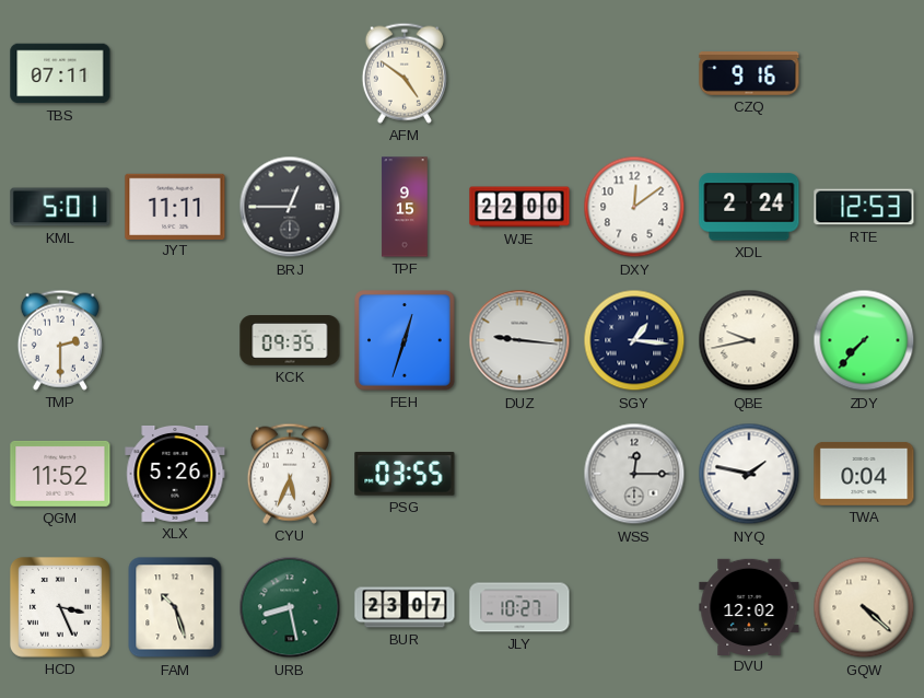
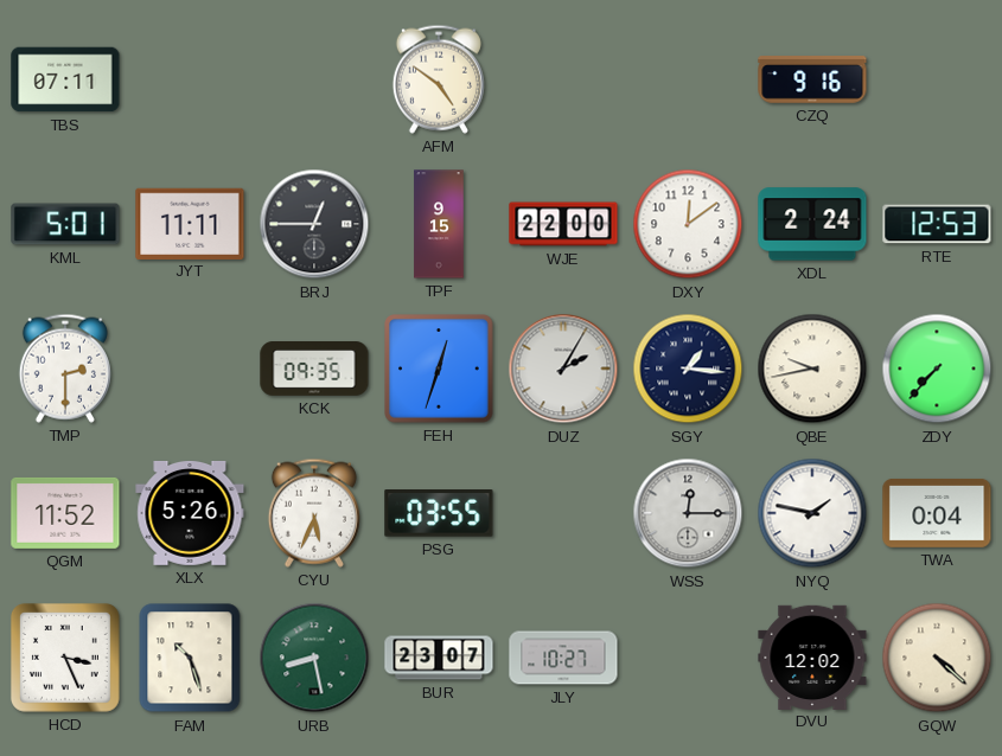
DUZ: 9:16 -> 2:05 (563, 369)
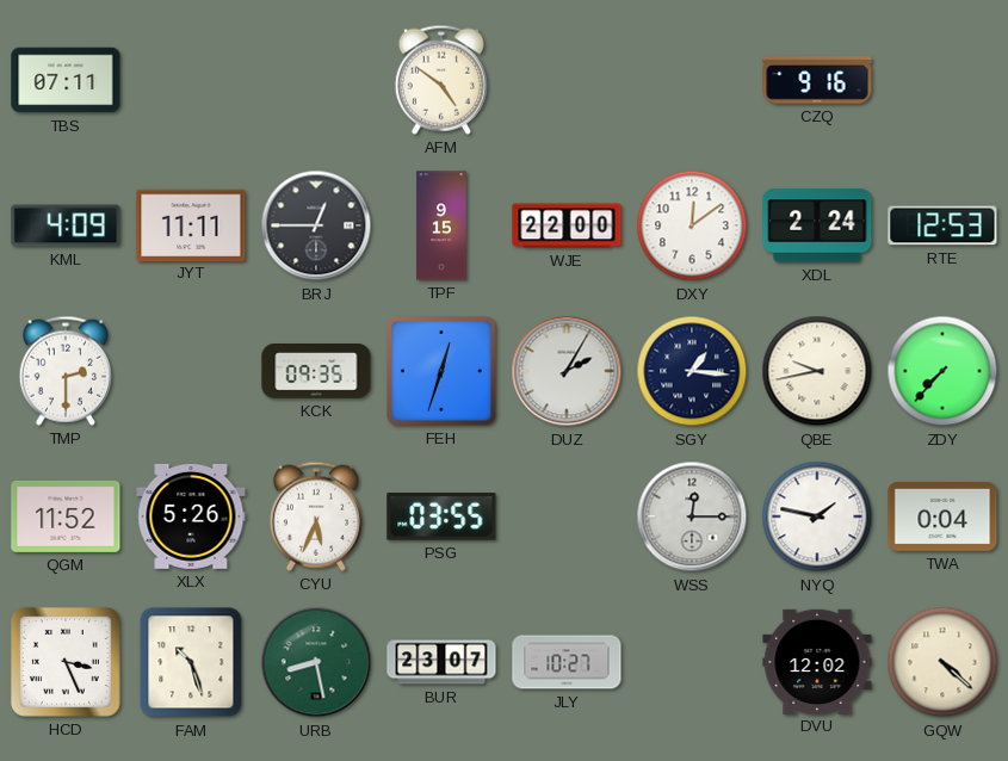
KML: 5:01 -> 4:09 (66, 225)
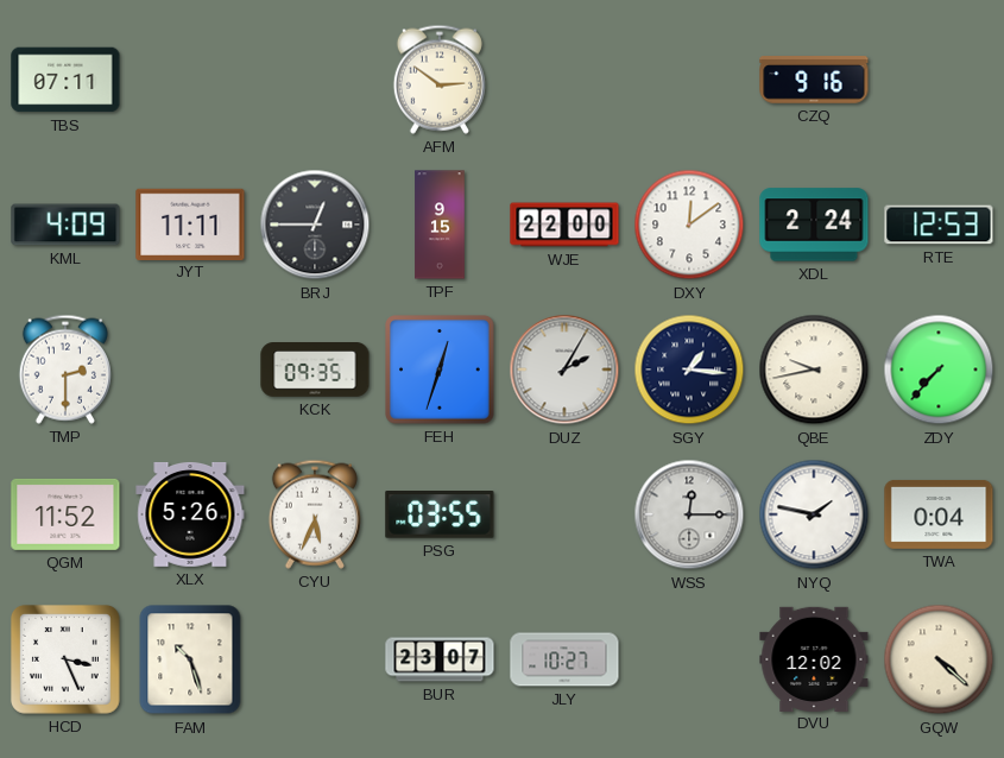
AFM: 4:51 -> 2:51 (440, 80)
URB: 8:28 -> none (316, 662)
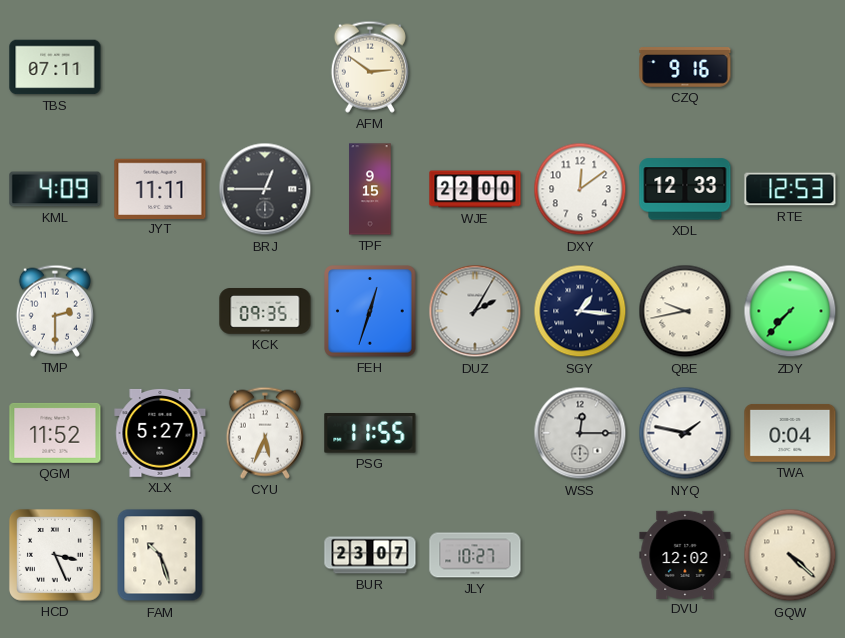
XDL: 2:24 -> 12:33 (685, 189)
XLX: 5:26 -> 5:27 (160, 433)
PSG: 03:55 -> 11:55 (370, 434)
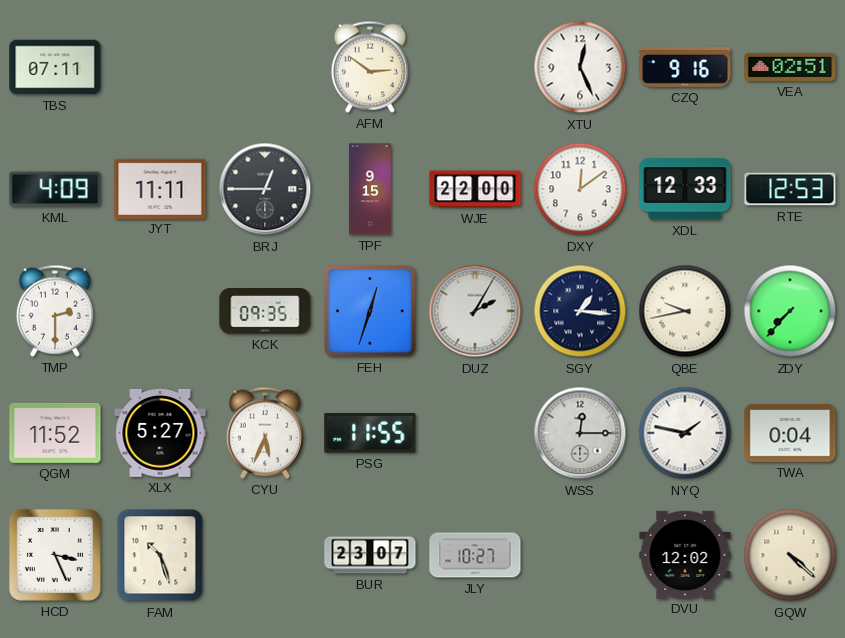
XTU: none -> 12:26 (580, 67)
VEA: none -> 02:51 (790, 67)
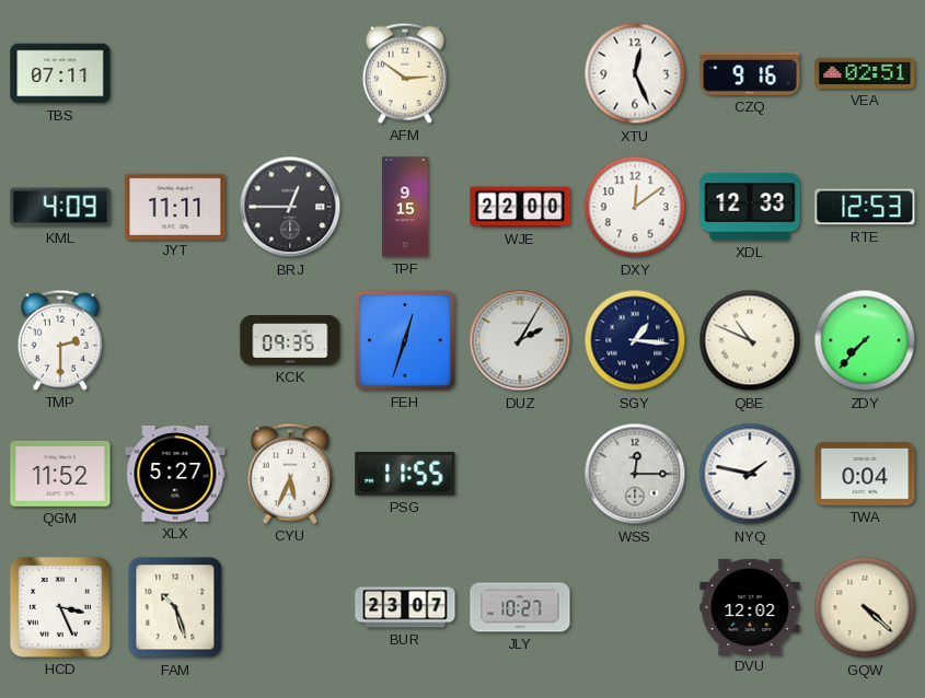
QBE: 9:43 -> 10:49 (750, 340)
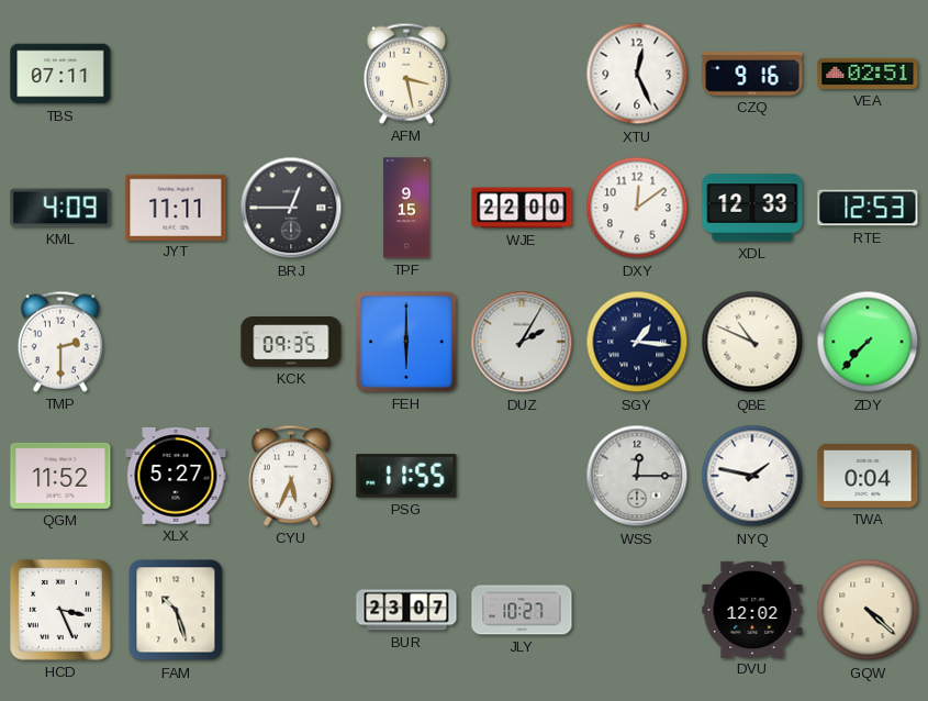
AFM: 2:51 -> 3:28 (406, 74)
FEH: 12:33 -> 6:00 (406, 342)
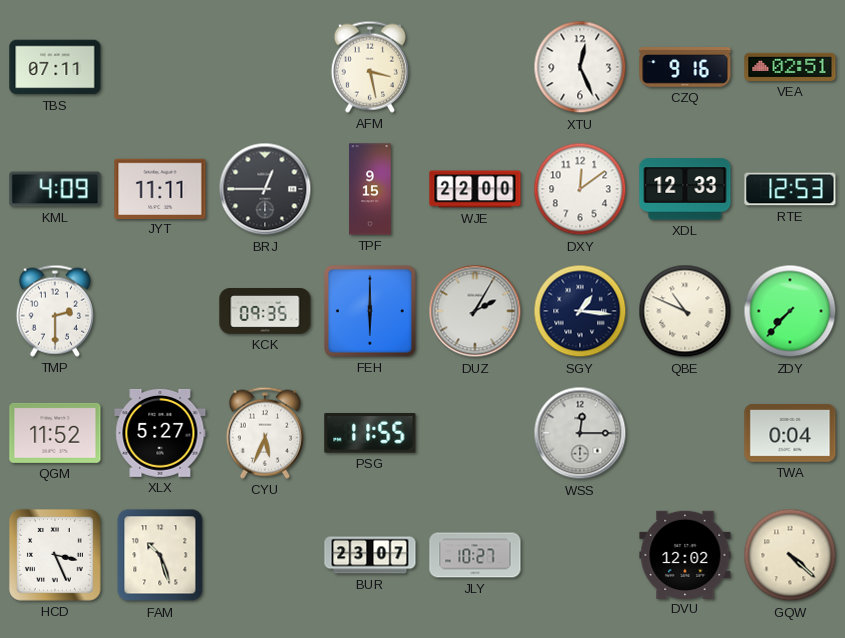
NYQ: 1:47 -> none (752, 476)
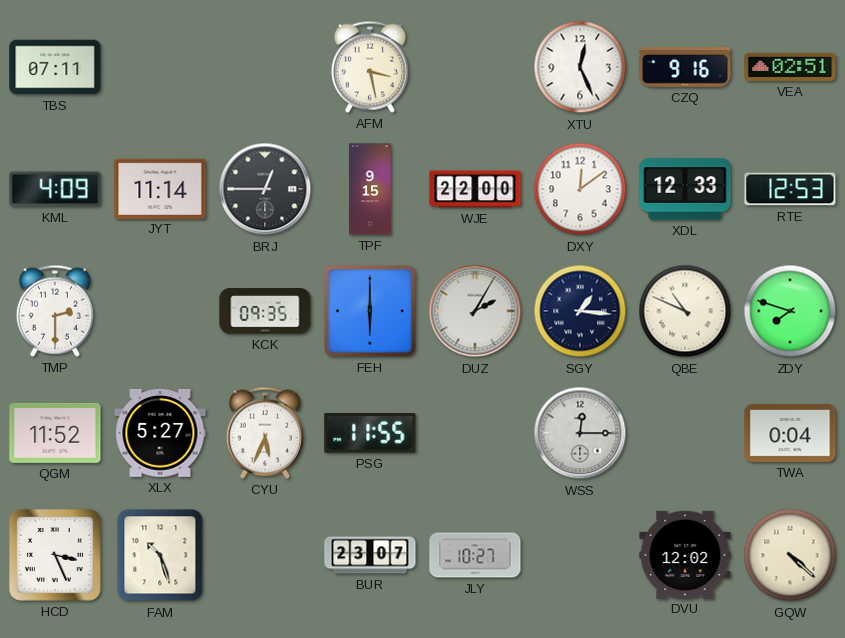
JYT: 11:11 -> 11:14 (160, 188)
ZDY: 7:37 -> 7:48 (790, 311)
